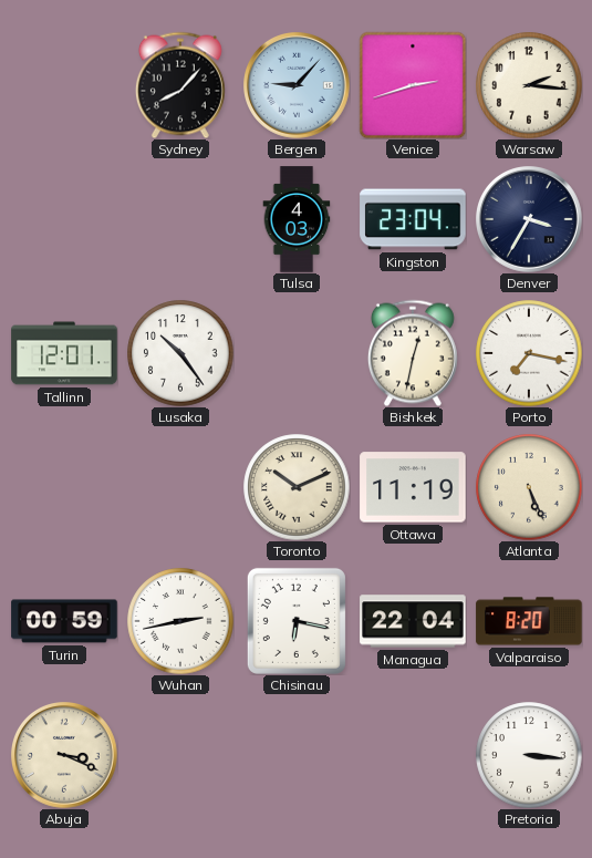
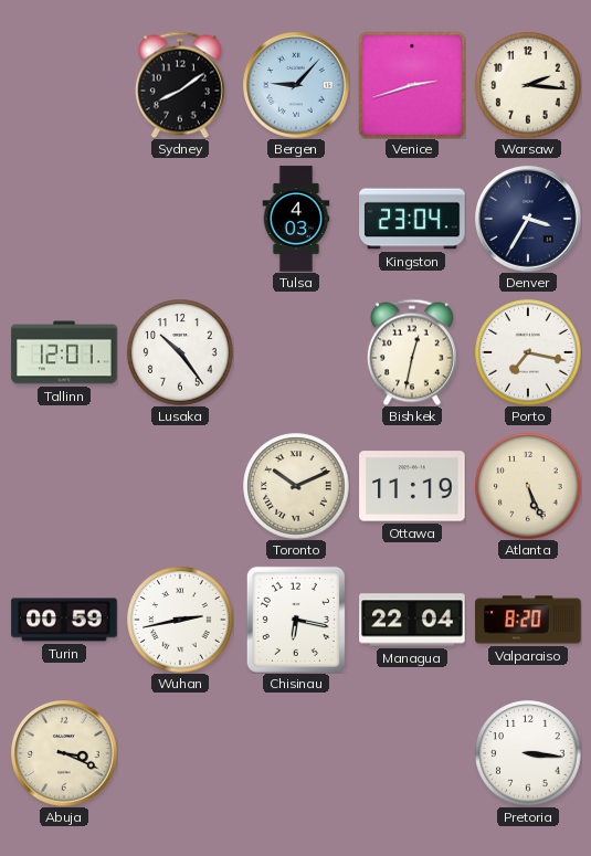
Sydney: 8:07 -> 8:09 (180, 85)
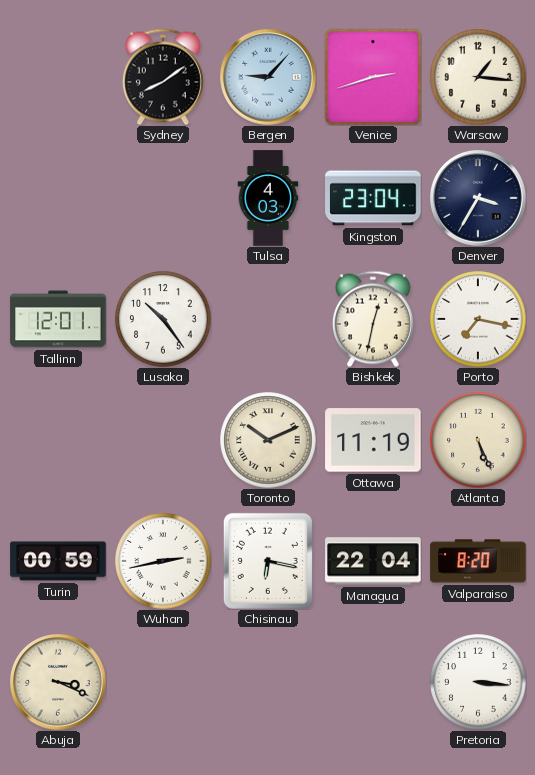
Warsaw: 2:16 -> 1:16 (478, 77)
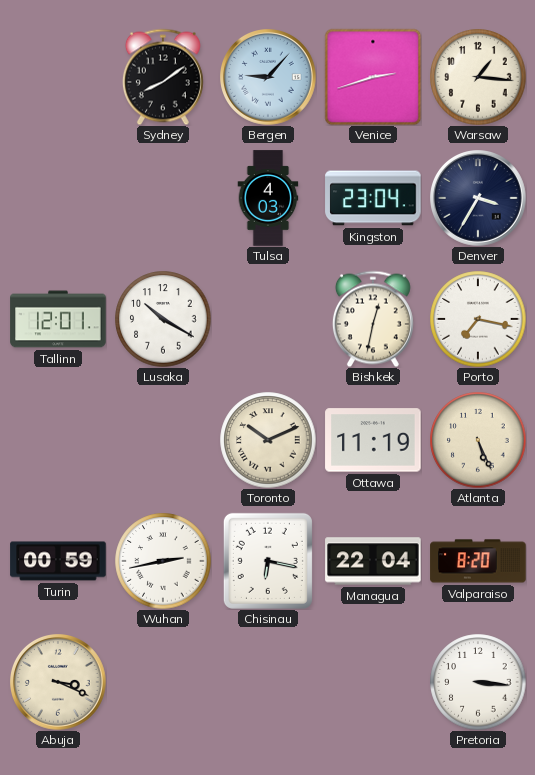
Lusaka: 10:24 -> 10:20 (163, 319)
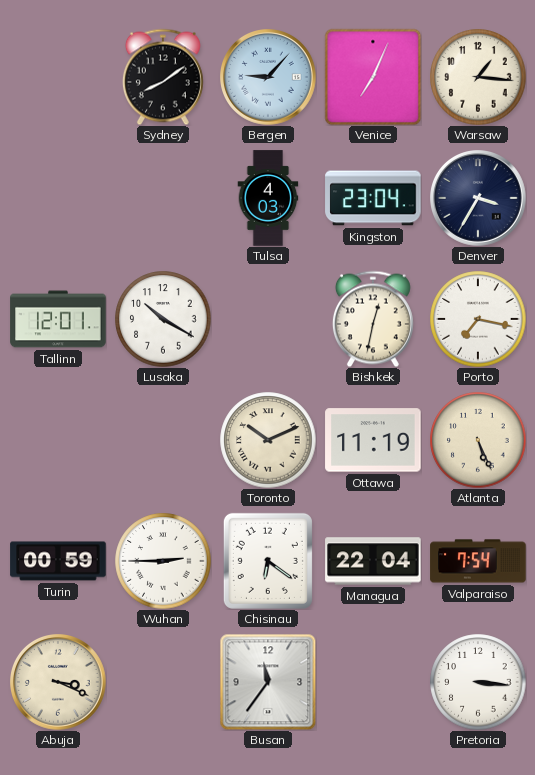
Venice: 2:42 -> 7:04 (373, 77)
Wuhan: 2:43 -> 2:45 (163, 561)
Chisinau: 6:17 -> 6:21 (268, 561)
Valparaiso: 8:20 -> 7:54 (478, 561)
Busan: none -> 11:36 (268, 682)
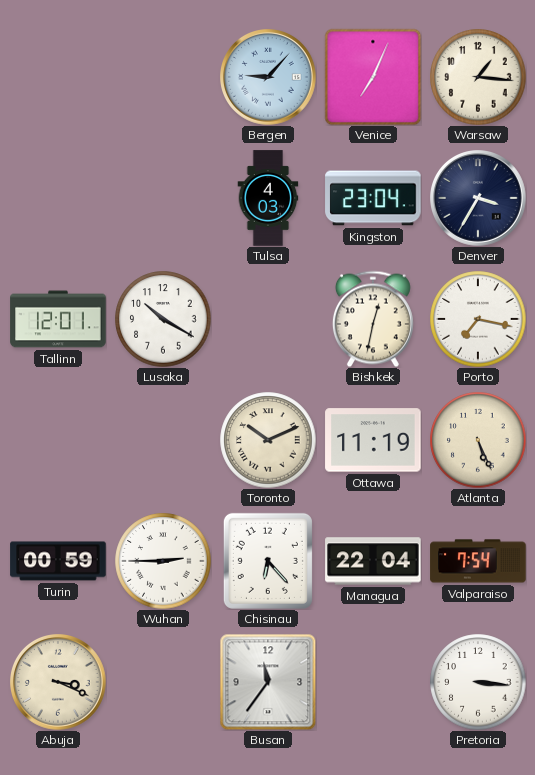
Sydney: 8:09 -> none (163, 77)
Chisinau: 6:21 -> 6:23 (268, 561)
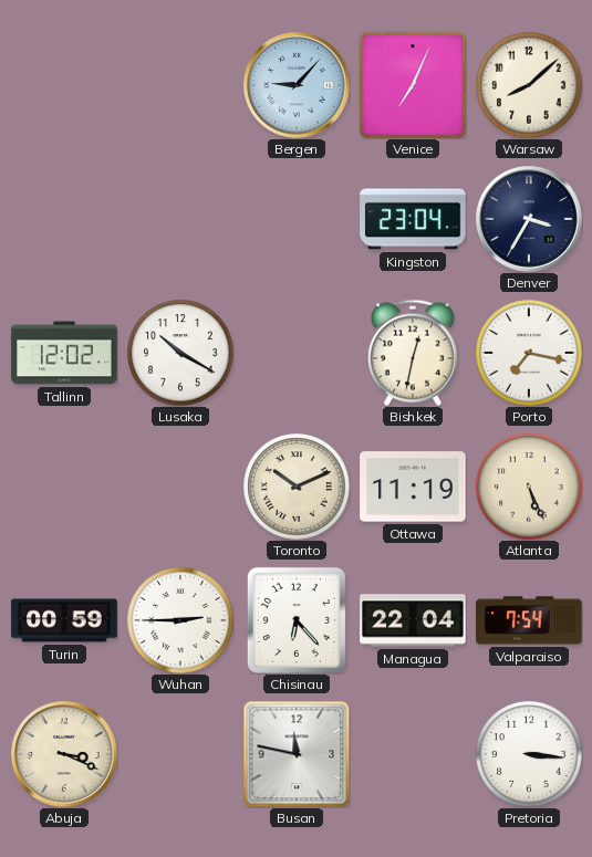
Warsaw: 1:16 -> 8:08 (529, 85)
Tulsa: 4:03 -> none (268, 198)
Tallinn: 12:01 -> 12:02 (64, 353)
Busan: 11:36 -> 11:47 (297, 754)
